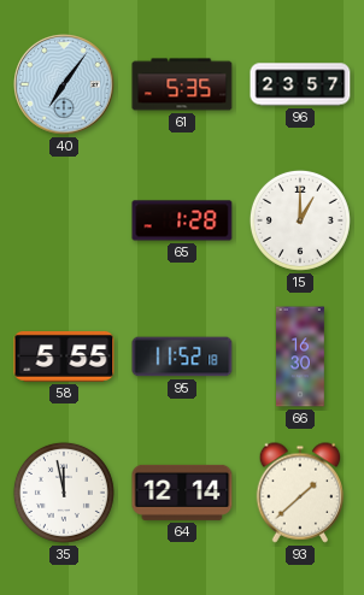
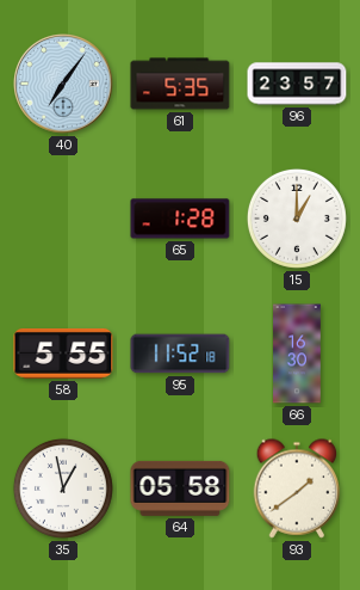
35: 11:58 -> 12:58 (63, 488)
64: 12:14 -> 05:58 (180, 488)
93: 1:38 -> 1:39 (297, 488)
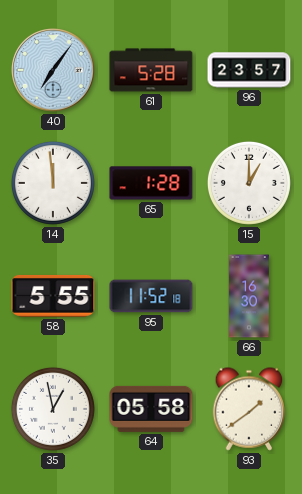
61: 5:35 -> 5:28 (151, 70)
14: none -> 11:59 (53, 183)
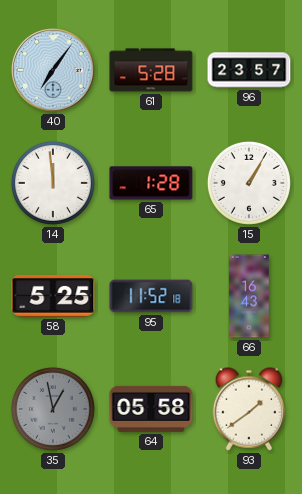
15: 1:00 -> 1:05 (249, 183)
58: 5:55 -> 5:25 (53, 296)
66: 16:30 -> 16:43 (249, 296)
35 dial: white -> grey (53, 409)
